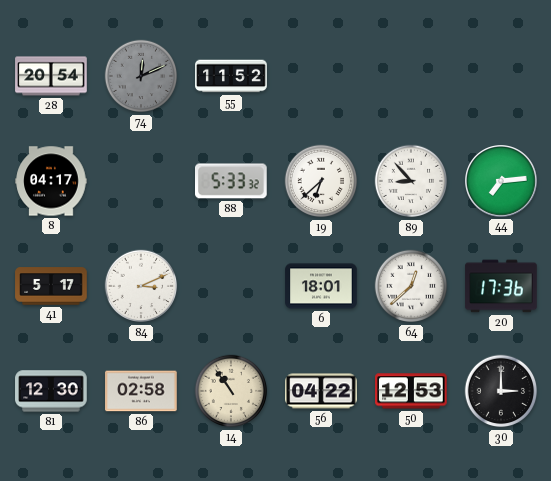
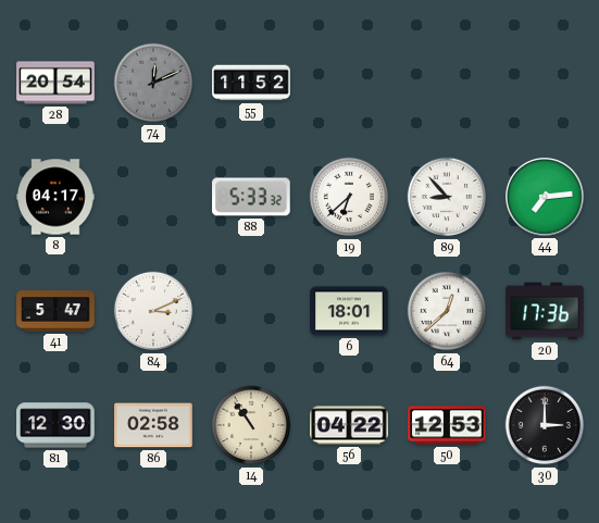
41: 5:17 -> 5:47 (55, 311)
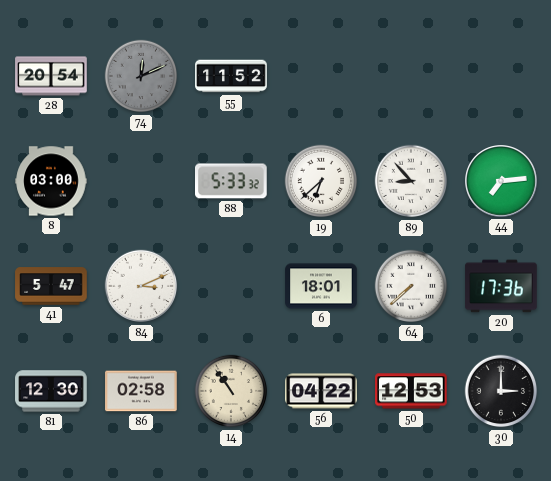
8: 04:17 -> 03:00 (51, 181)
64: 12:38 -> 7:38 (411, 286)
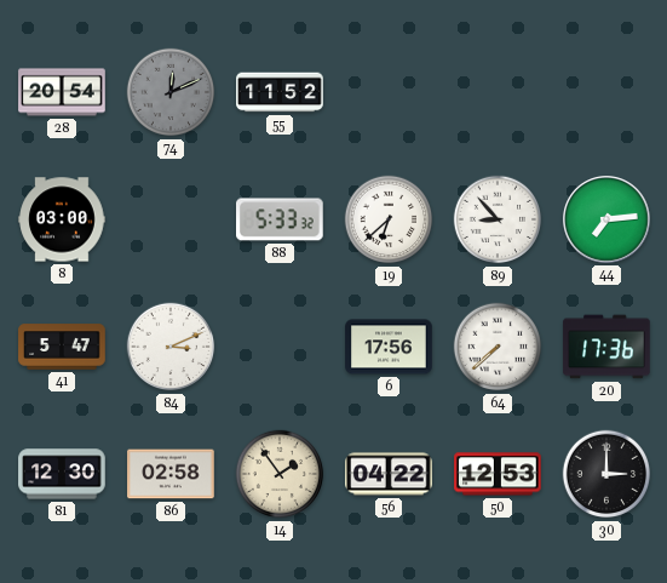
6: 18:01 -> 17:56 (389, 347)
14: 10:54 -> 1:54 (280, 474)
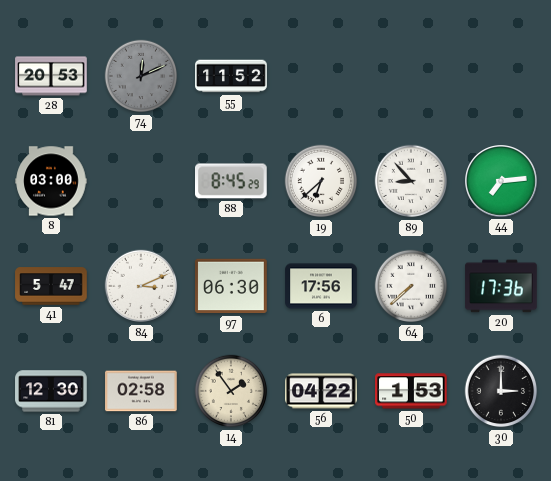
28: 20:54 -> 20:53 (51, 76)
88: 5:33 -> 8:45 (232, 181)
97: none -> 06:30 (231, 286)
50: 12:53 -> 1:53 (411, 391)
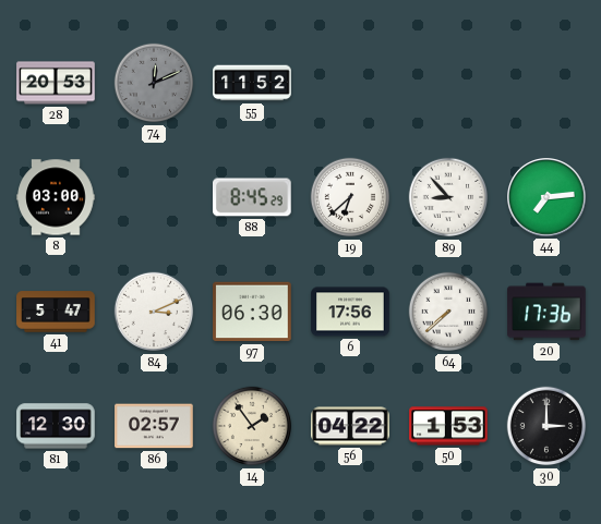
86: 02:58 -> 02:57 (154, 426)
